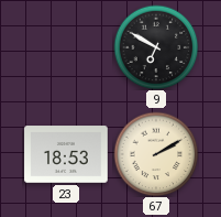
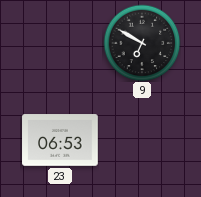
23: 18:53 -> 06:53 (60, 140)
67: 2:10 -> none (156, 154)
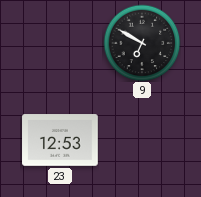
23: 06:53 -> 12:53 (60, 140)
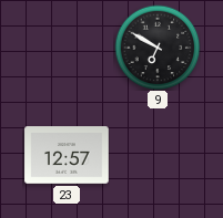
23: 12:53 -> 12:57 (67, 155)
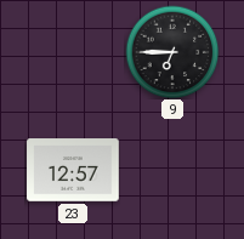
9: 6:50 -> 6:45 (172, 52)
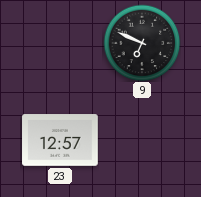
9: 6:45 -> 6:49 (142, 43)
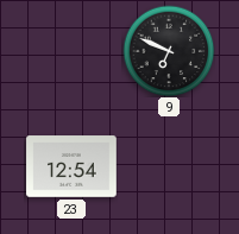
23: 12:57 -> 12:54 (71, 166)
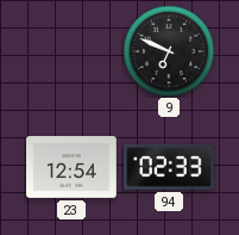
94: none -> 02:33 (169, 167)
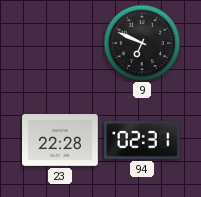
23: 12:54 -> 22:28 (60, 140)
94: 02:33 -> 02:31 (142, 140)
